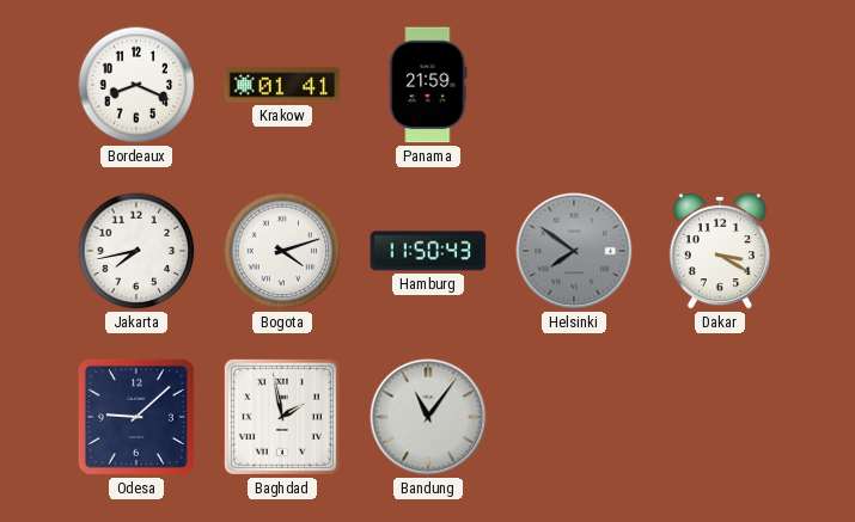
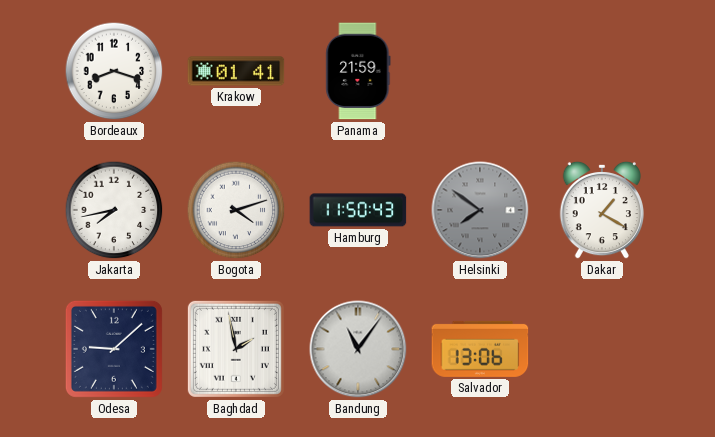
Bordeaux: 8:19 -> 8:18 (114, 71)
Dakar: 3:20 -> 1:20 (602, 210)
Salvador: none -> 13:06 (480, 349)
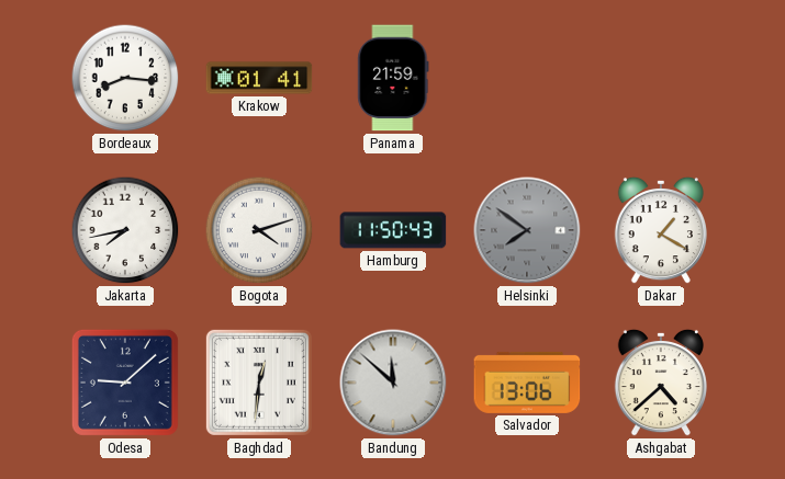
Bordeaux: 8:18 -> 8:16 (125, 78)
Baghdad: 1:58 -> 12:31 (259, 383)
Bandung: 11:06 -> 11:52 (393, 383)
Ashgabat: none -> 4:38 (661, 383)
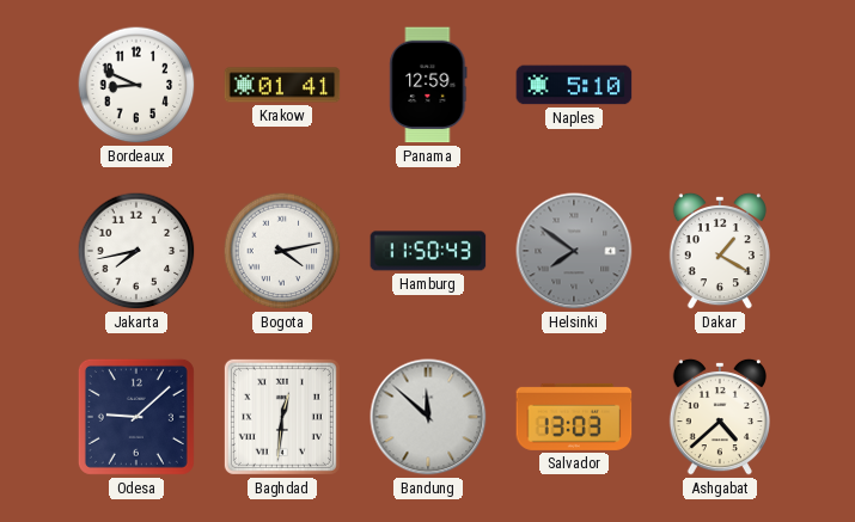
Bordeaux: 8:16 -> 8:49 (136, 85)
Panama: 21:59 -> 12:59 (428, 85)
Naples: none -> 5:10 (574, 85)
Bogota: 4:12 -> 4:13 (282, 251)
Salvador: 13:06 -> 13:03 (574, 417)
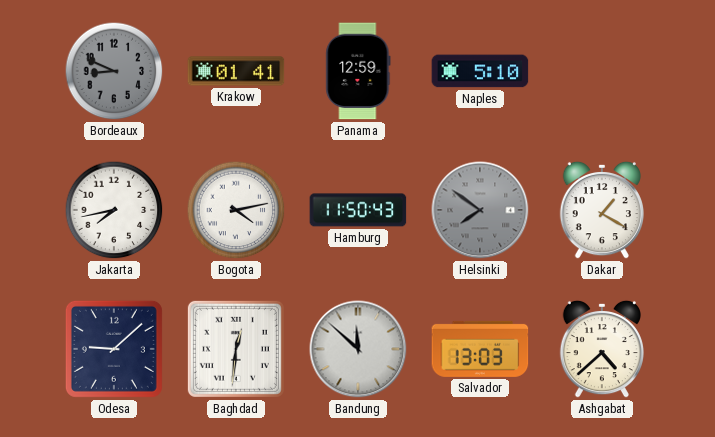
Bordeaux dial: white -> grey (114, 71)
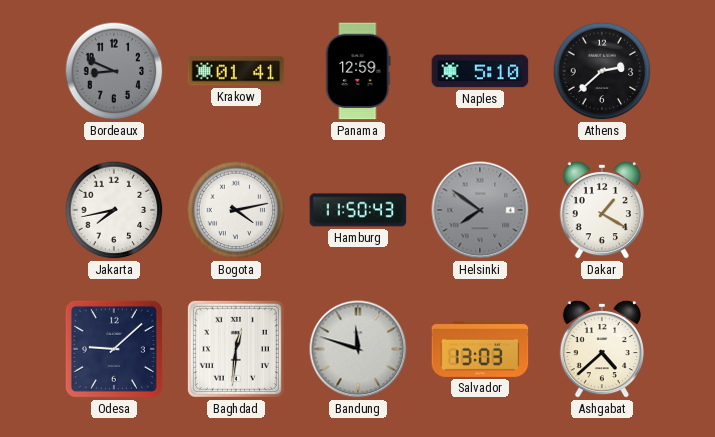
Athens: none -> 2:38 (602, 71)
Bandung: 11:52 -> 11:48 (358, 349)
